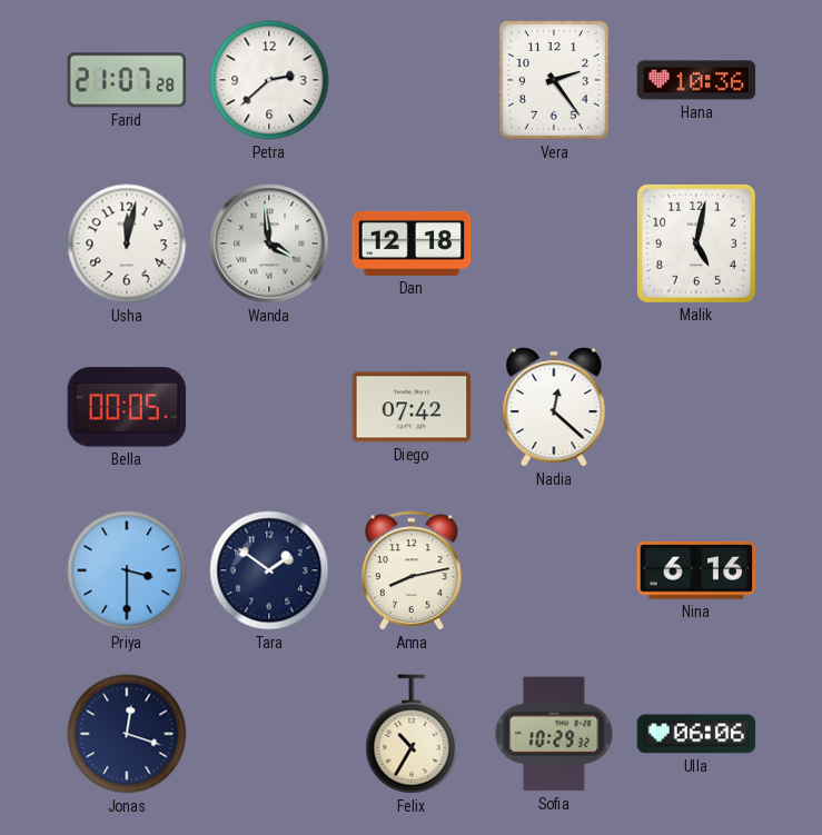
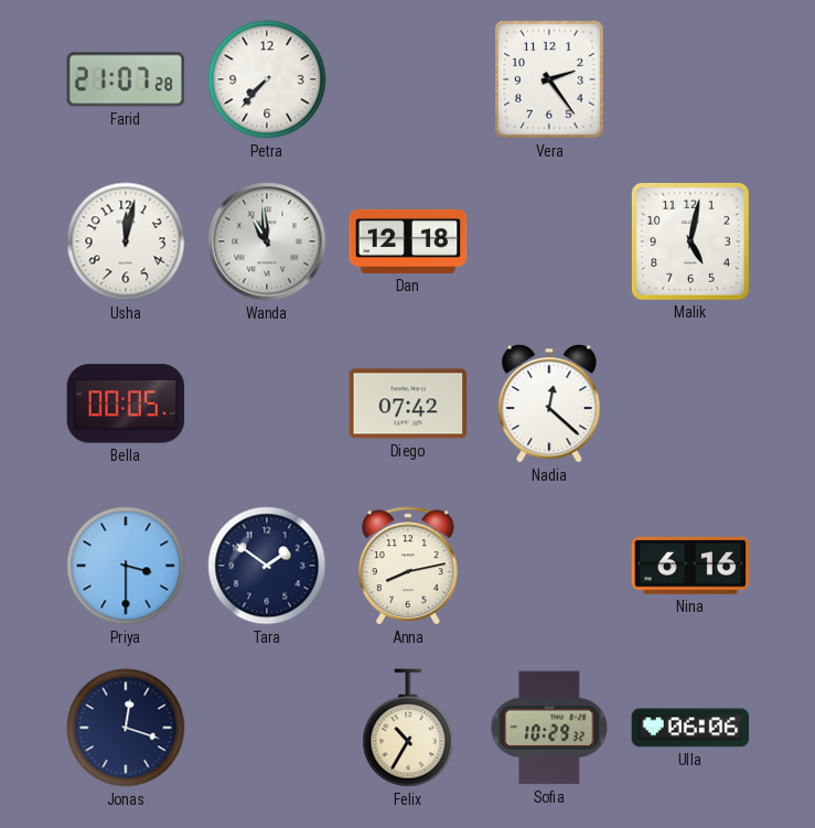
Petra: 2:38 -> 7:37 (267, 79)
Hana: 10:36 -> none (696, 80)
Wanda: 3:59 -> 10:59 (267, 241)
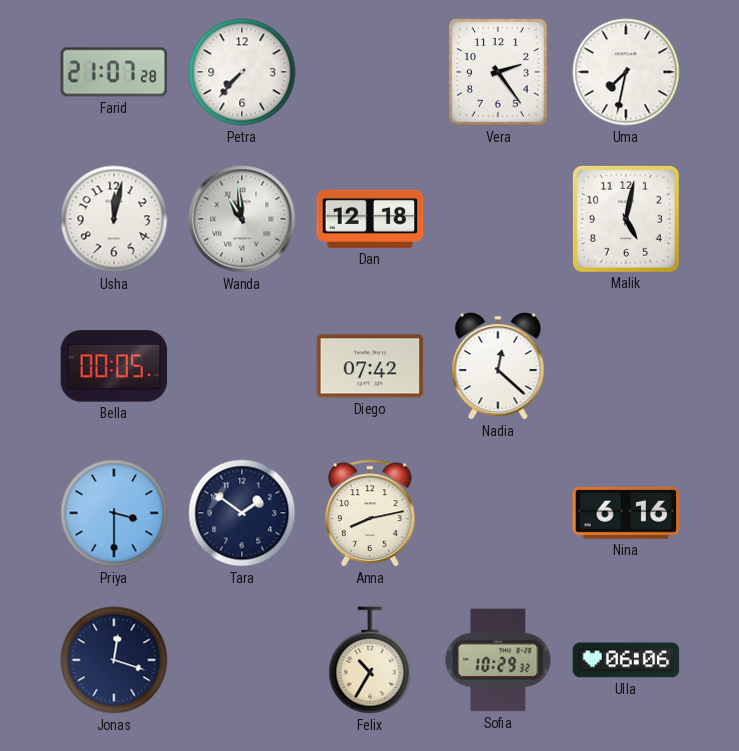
Uma: none -> 7:32 (626, 72)
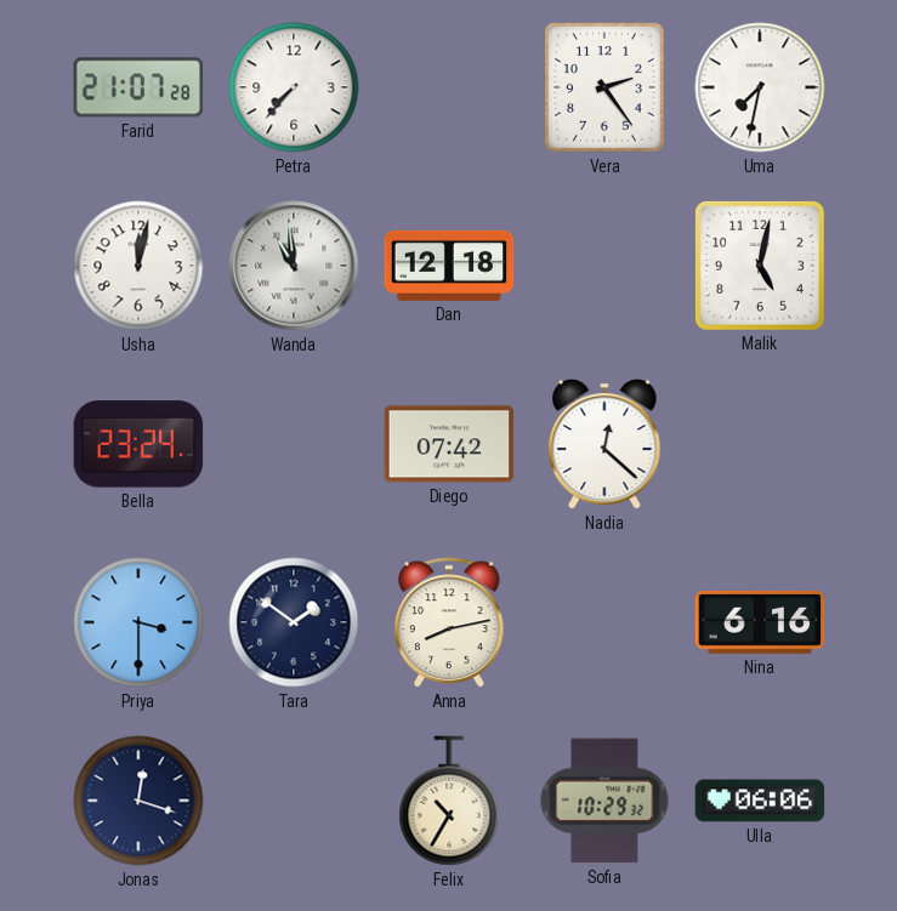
Bella: 00:05 -> 23:24 (138, 444)
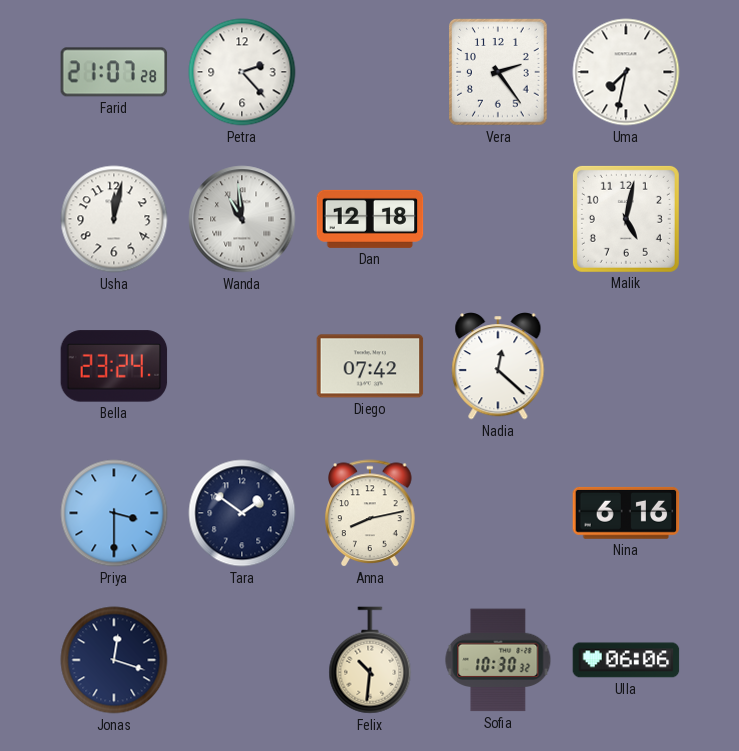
Petra: 7:37 -> 2:23 (242, 72)
Felix: 10:35 -> 10:31 (370, 660)
Sofia: 10:29 -> 10:30 (498, 660)
